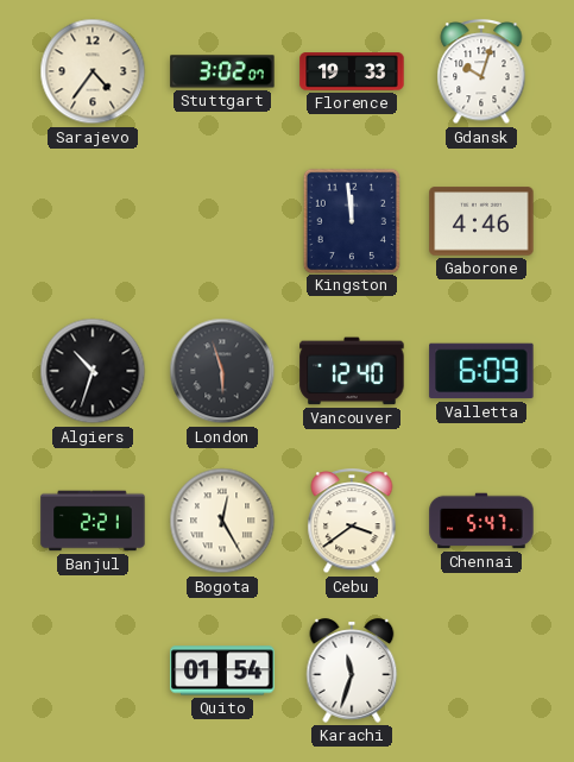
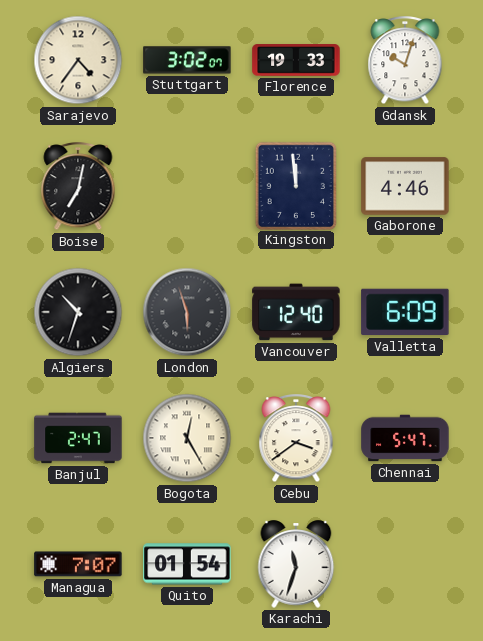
Boise: none -> 7:02 (78, 187)
Banjul: 2:21 -> 2:47 (78, 438)
Managua: none -> 7:07 (78, 564)
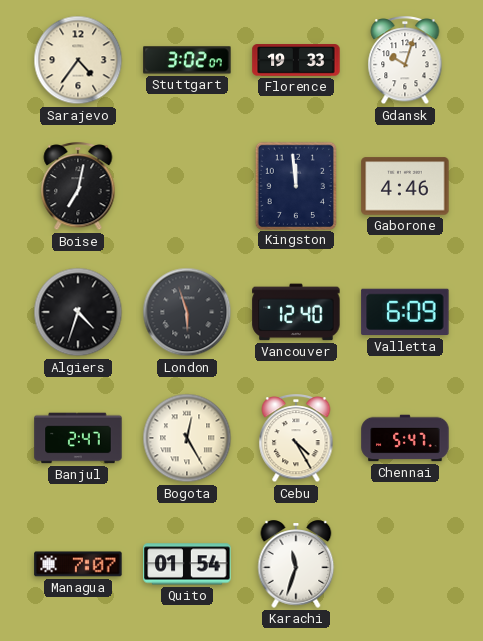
Algiers: 10:33 -> 4:33 (78, 312)
Cebu: 3:39 -> 4:25 (296, 439)
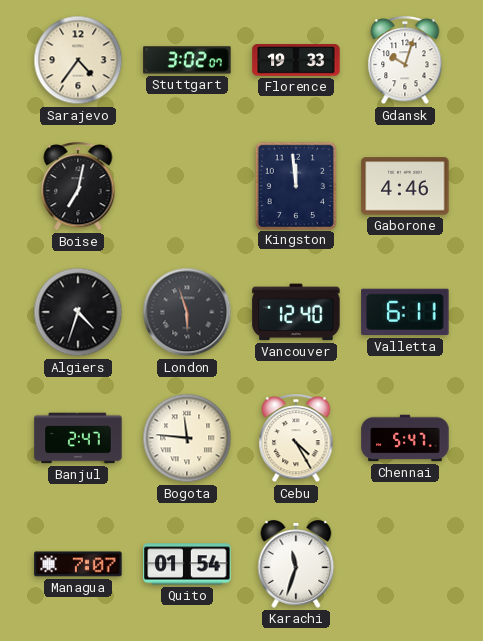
Valletta: 6:09 -> 6:11 (405, 312)
Bogota: 12:25 -> 11:46 (187, 438)
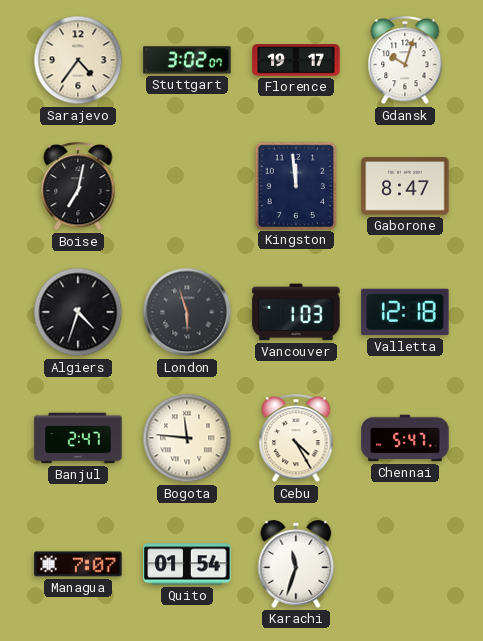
Florence: 19:33 -> 19:17 (296, 60)
Gaborone: 4:46 -> 8:47 (405, 186)
Vancouver: 12:40 -> 1:03 (296, 312)
Valletta: 6:11 -> 12:18 (405, 312)
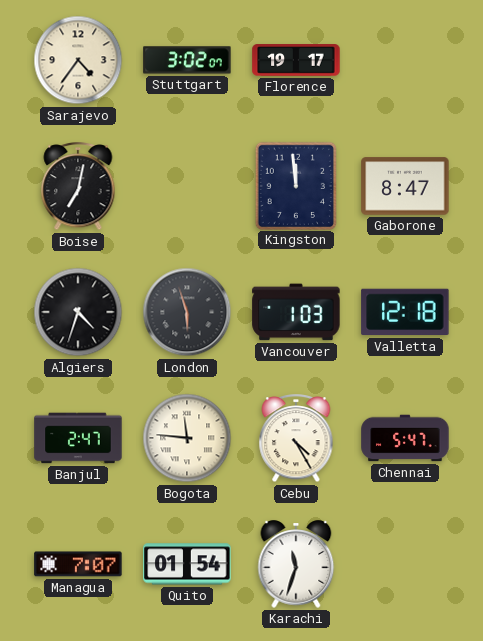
Gdansk: 10:03 -> none (405, 61)
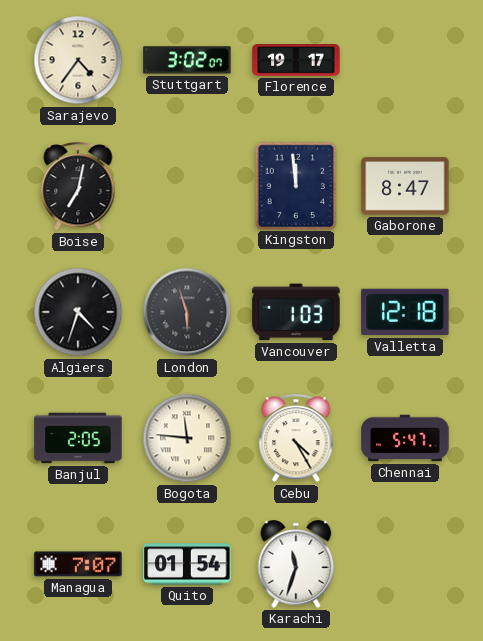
Banjul: 2:47 -> 2:05 (78, 438)
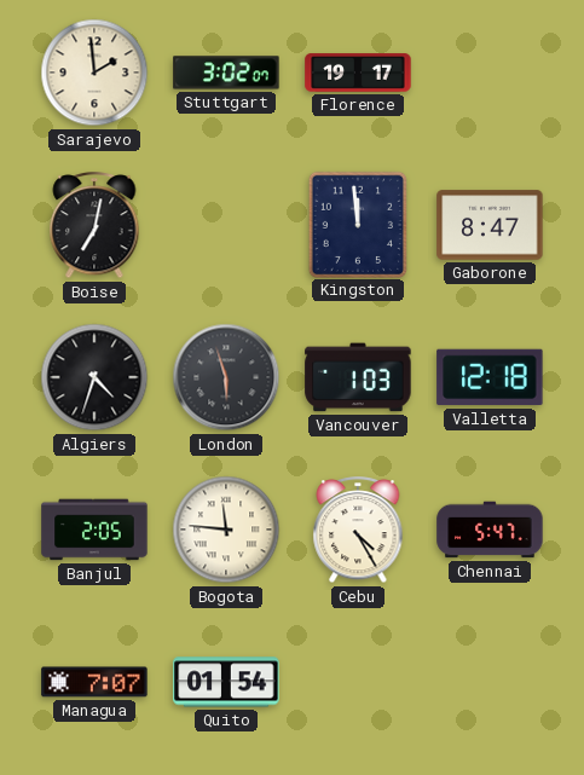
Sarajevo: 4:36 -> 1:59 (94, 73)
Karachi: 11:33 -> none (296, 564)
